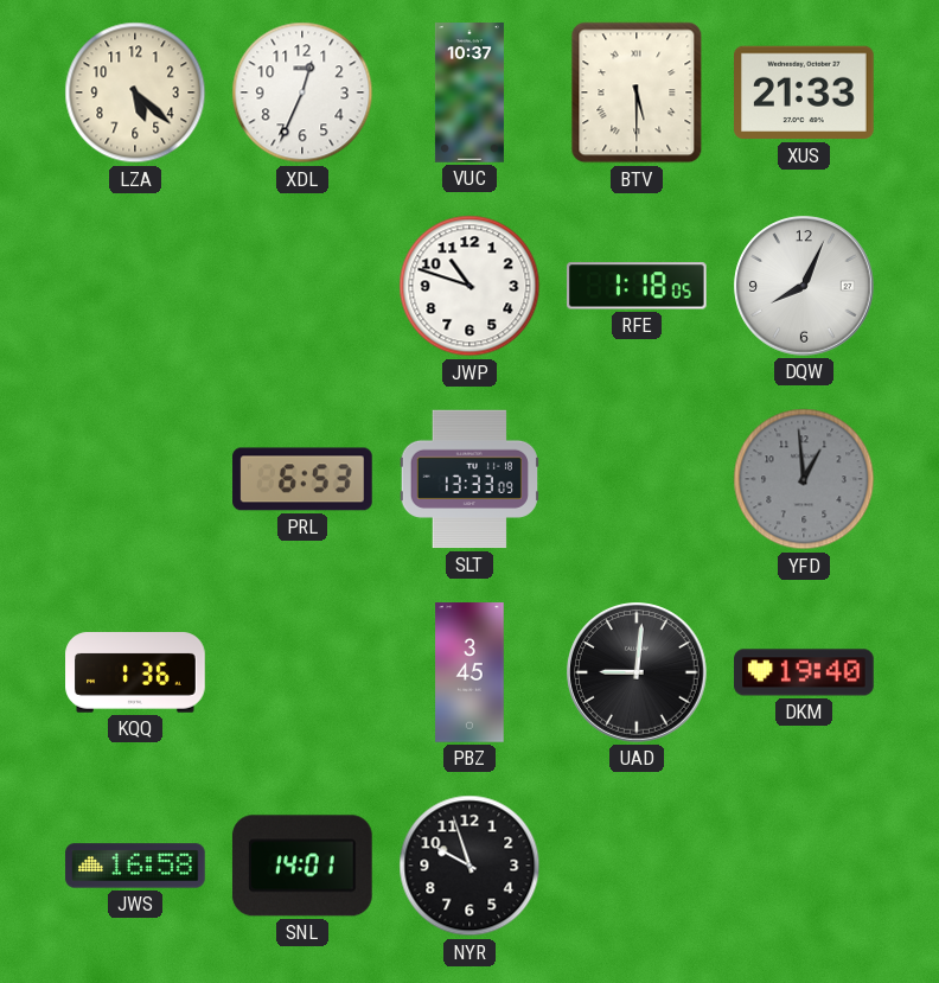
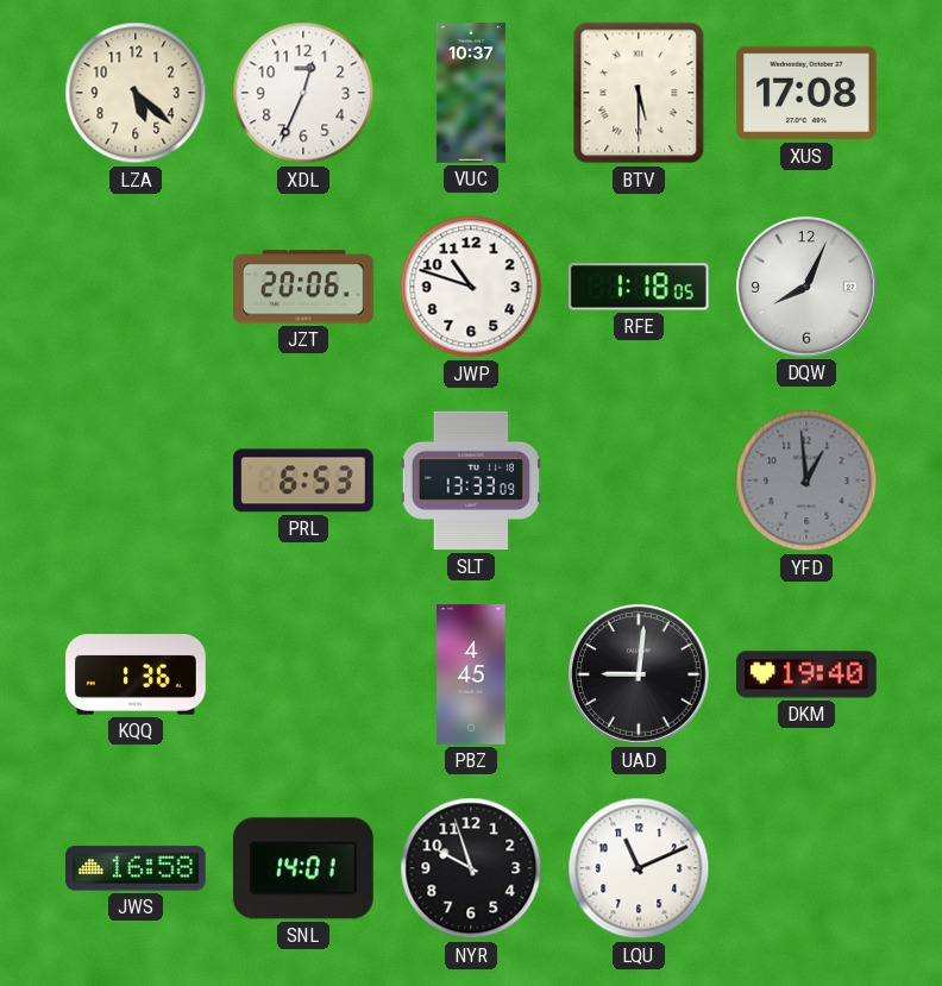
XUS: 21:33 -> 17:08 (808, 93)
JZT: none -> 20:06 (303, 287)
PBZ: 3:45 -> 4:45 (471, 674)
LQU: none -> 11:11 (639, 868)
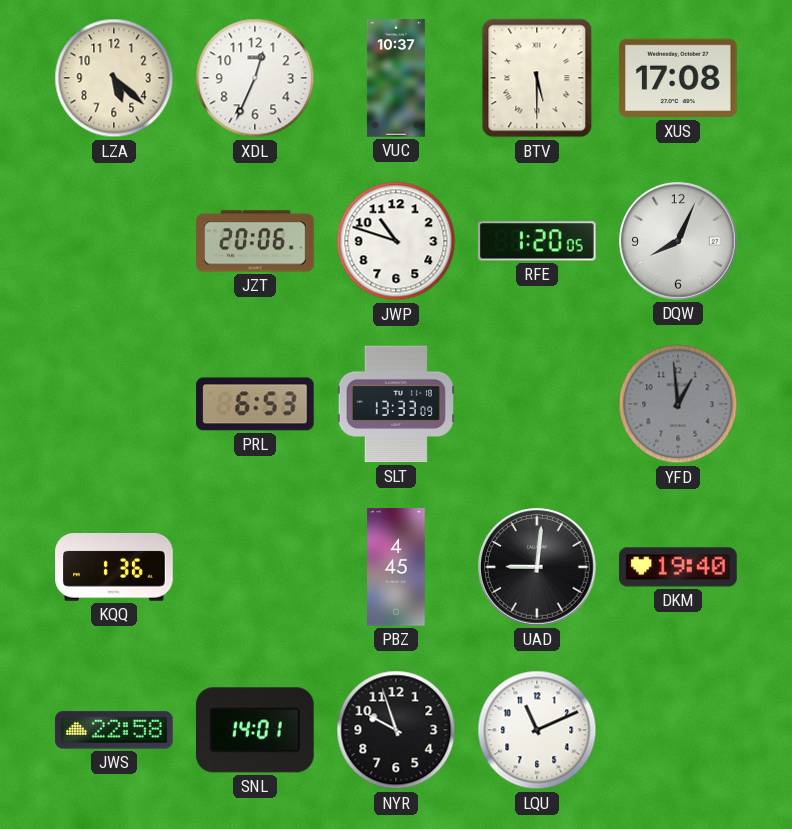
RFE: 1:18 -> 1:20 (537, 241)
JWS: 16:58 -> 22:58 (114, 730)
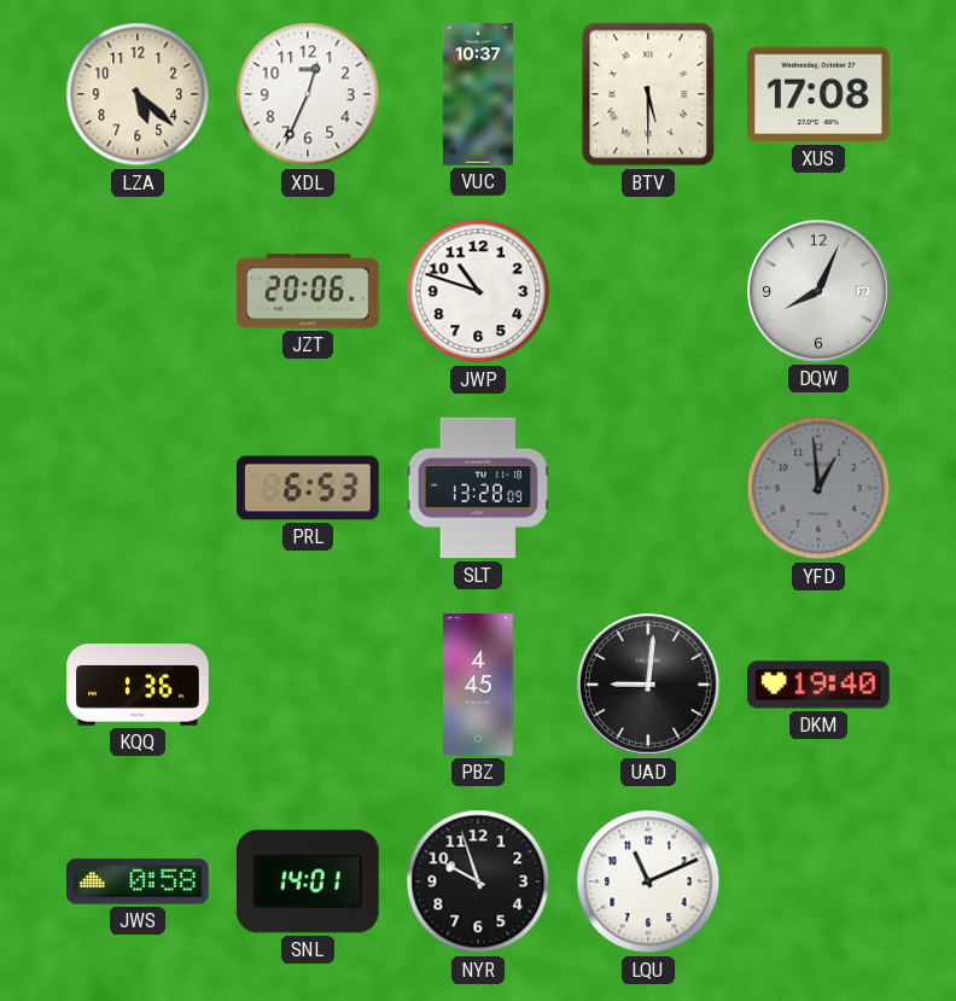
RFE: 1:20 -> none (537, 241)
SLT: 13:33 -> 13:28 (478, 488)
JWS: 22:58 -> 0:58 (138, 881)
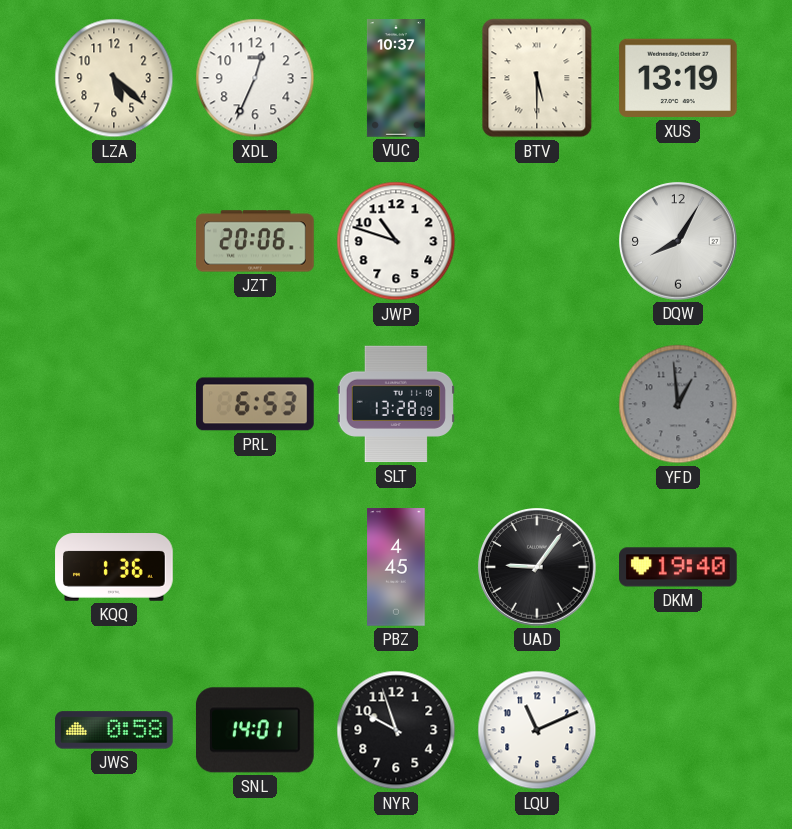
XUS: 17:08 -> 13:19 (679, 78)
DQW: 8:04 -> 8:05 (678, 241)
UAD: 9:01 -> 9:06 (537, 567)
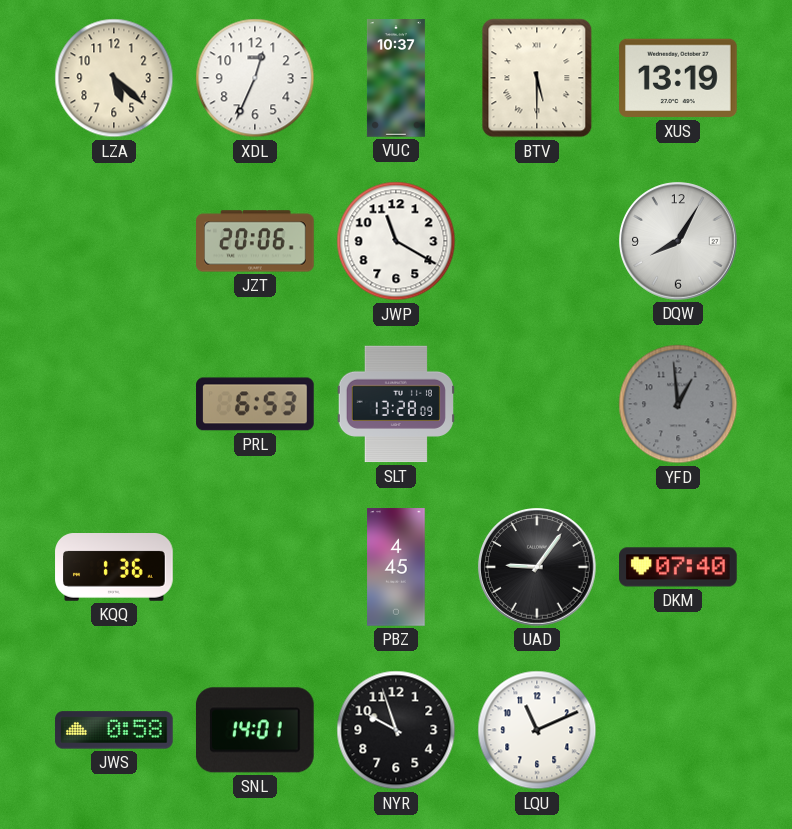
JWP: 10:48 -> 11:20 (396, 241)
DKM: 19:40 -> 07:40 (678, 567)
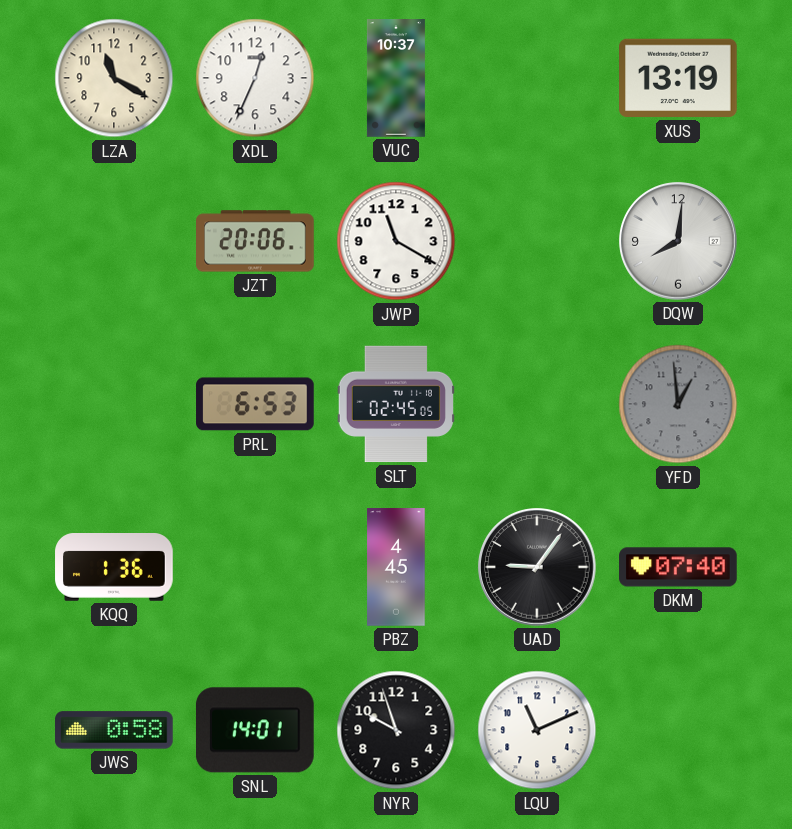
LZA: 5:22 -> 11:20 (114, 78)
BTV: 5:30 -> none (537, 78)
DQW: 8:05 -> 8:01 (678, 241)
SLT: 13:28 -> 02:45 (396, 404)
